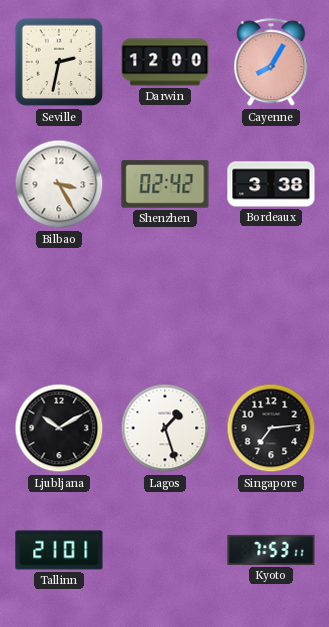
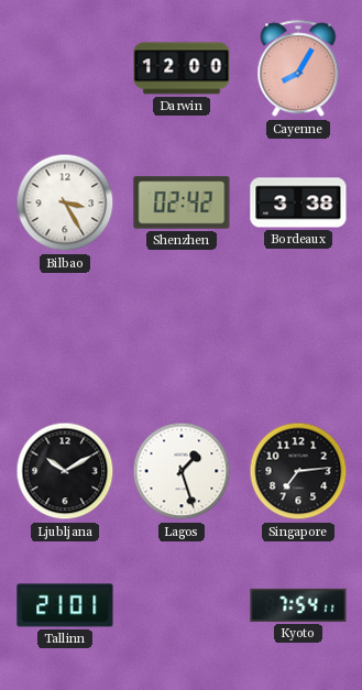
Seville: 2:32 -> none (59, 62)
Kyoto: 7:53 -> 7:54 (298, 605)
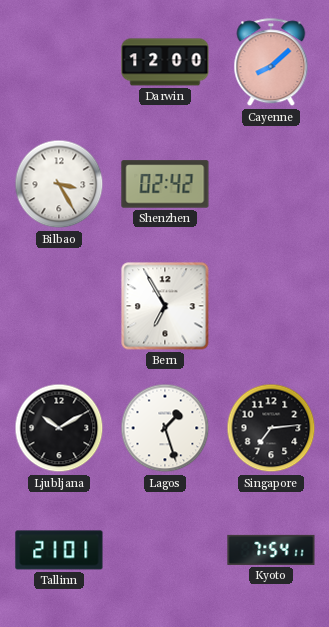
Cayenne: 8:05 -> 8:08 (271, 63)
Bordeaux: 3:38 -> none (298, 202)
Bern: none -> 6:55 (165, 306)
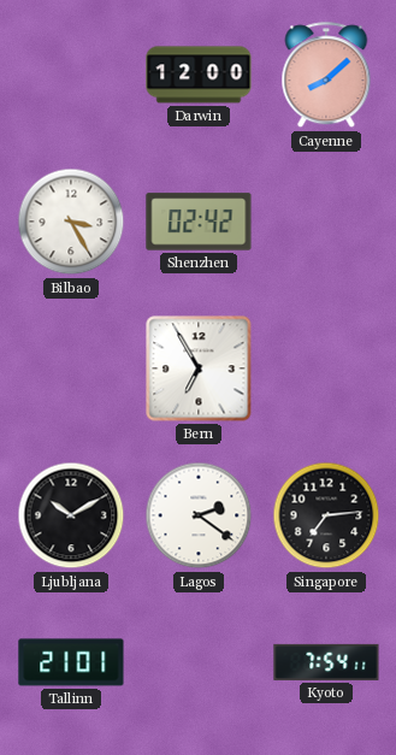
Lagos: 1:27 -> 2:21 (199, 515)
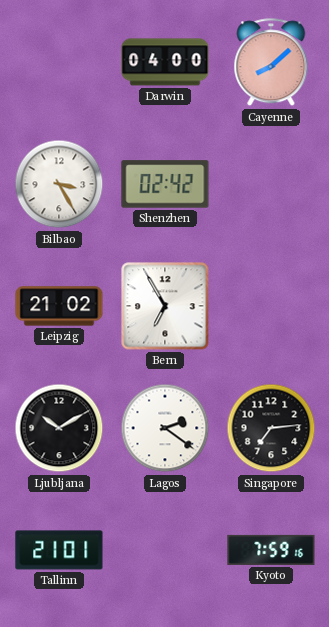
Darwin: 12:00 -> 04:00 (165, 62)
Leipzig: none -> 21:02 (59, 306)
Kyoto: 7:54 -> 7:59 (271, 550)
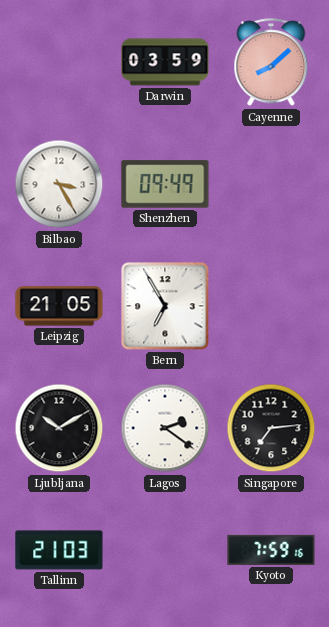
Darwin: 04:00 -> 03:59 (165, 62)
Shenzhen: 02:42 -> 09:49 (165, 184)
Leipzig: 21:02 -> 21:05 (59, 306)
Tallinn: 21:01 -> 21:03 (59, 550)
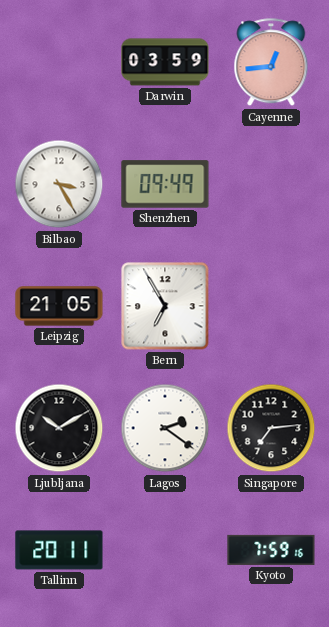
Cayenne: 8:08 -> 12:44 (271, 63)
Tallinn: 21:03 -> 20:11 (59, 550)
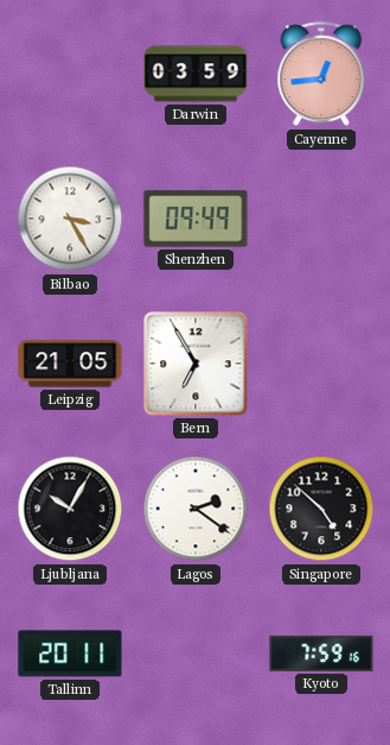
Ljubljana: 10:10 -> 10:05 (70, 509)
Singapore: 7:14 -> 4:52 (321, 509)
